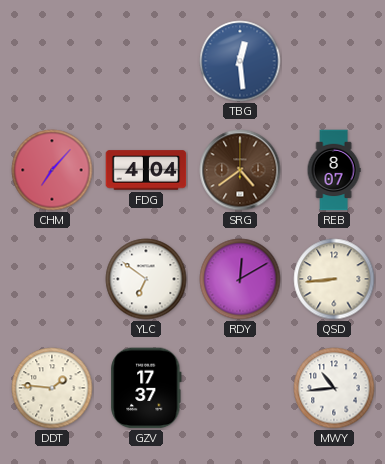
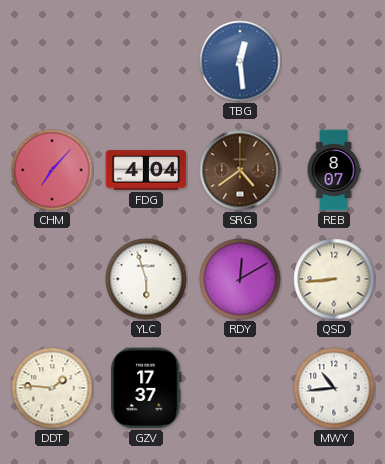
YLC: 6:51 -> 5:57 (146, 279)
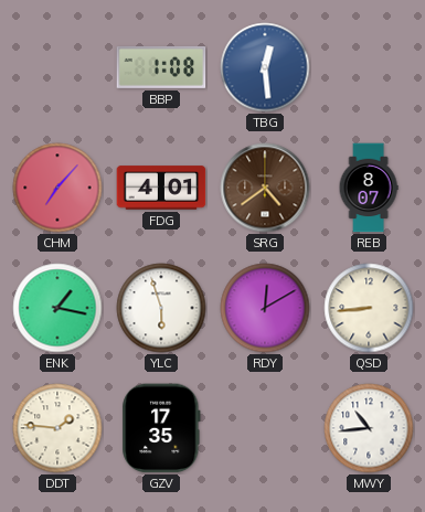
BBP: none -> 1:08 (161, 67)
FDG: 4:04 -> 4:01 (161, 188)
ENK: none -> 1:17 (57, 308)
GZV: 17:37 -> 17:35 (161, 428)
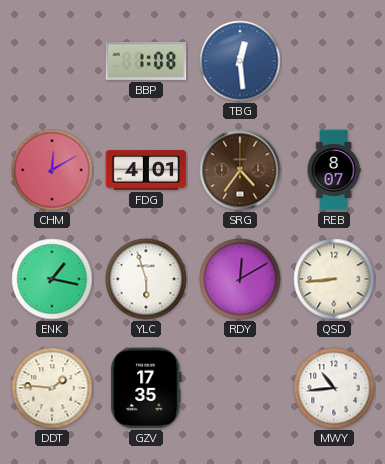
CHM: 7:07 -> 12:10 (52, 170)
SRG: 4:39 -> 4:36 (240, 170)
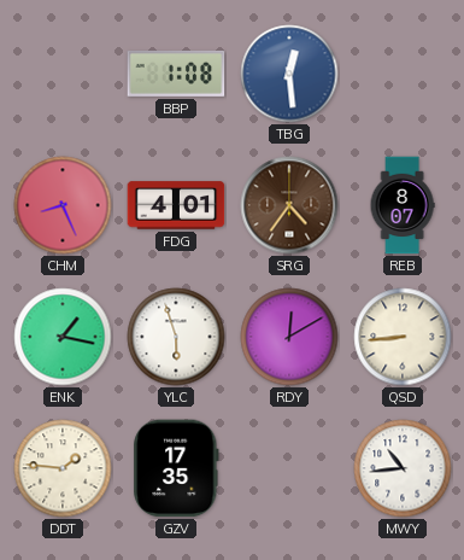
CHM: 12:10 -> 8:26 (63, 205)
